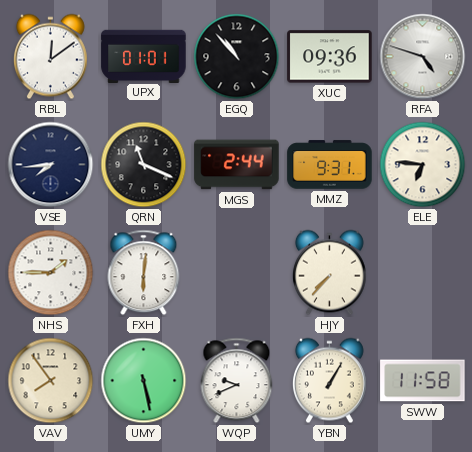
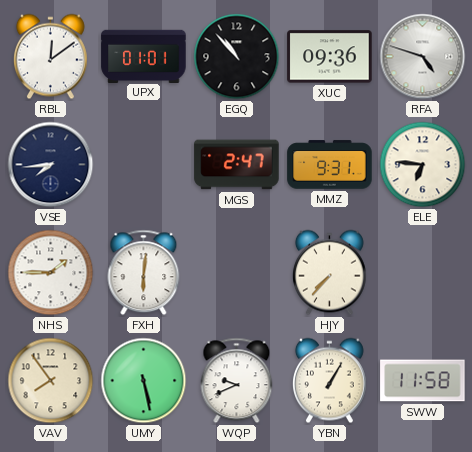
QRN: 11:19 -> none (144, 165)
MGS: 2:44 -> 2:47 (237, 165)
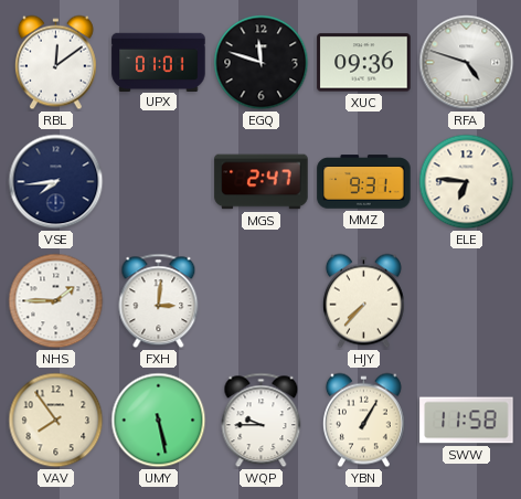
EGQ: 10:53 -> 11:48 (262, 63)
FXH: 6:01 -> 3:01 (159, 301)
WQP: 9:41 -> 9:45 (262, 421)
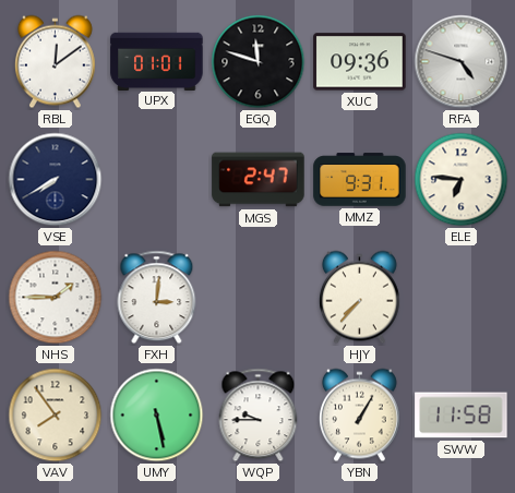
VSE: 7:44 -> 7:40 (56, 180)
